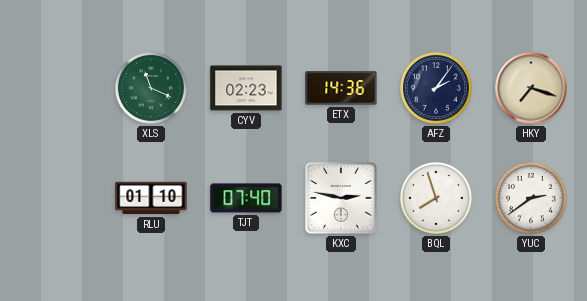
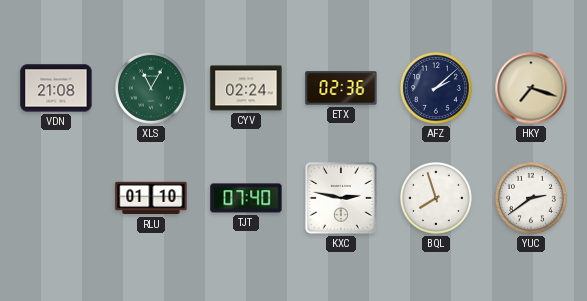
VDN: none -> 21:08 (56, 88)
XLS: 11:19 -> 11:05 (152, 89)
CYV: 02:23 -> 02:24 (246, 88)
ETX: 14:36 -> 02:36 (341, 88)
AFZ: 2:06 -> 2:08 (437, 89)
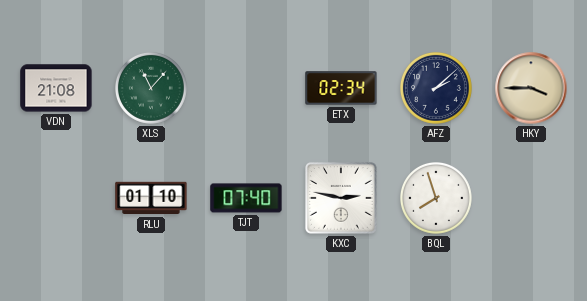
XLS: 11:05 -> 11:07 (152, 89)
CYV: 02:24 -> none (246, 88)
ETX: 02:36 -> 02:34 (341, 88)
HKY: 7:18 -> 3:45 (531, 88)
YUC: 2:39 -> none (532, 199)
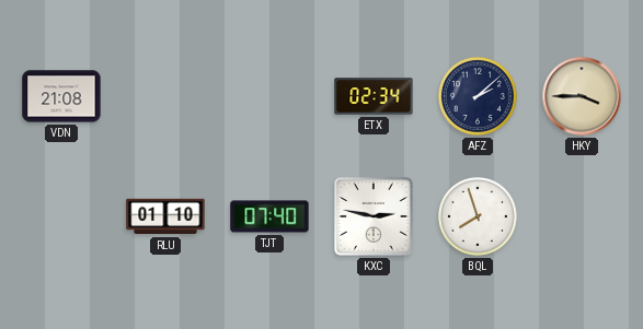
XLS: 11:07 -> none (152, 89)
